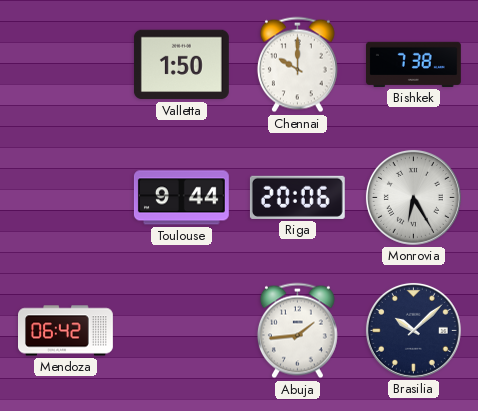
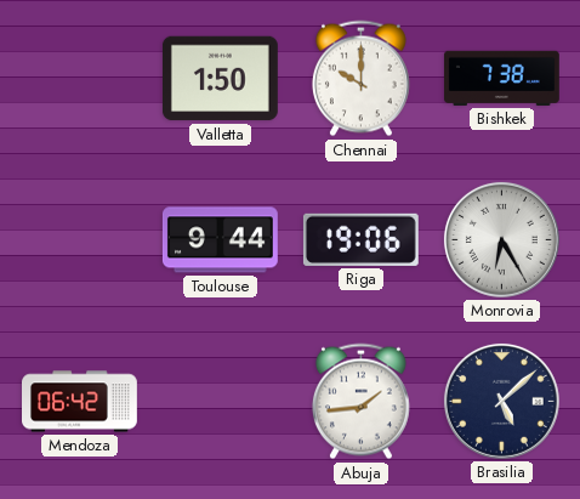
Riga: 20:06 -> 19:06 (360, 239)
Brasilia: 10:08 -> 5:08 (501, 401)
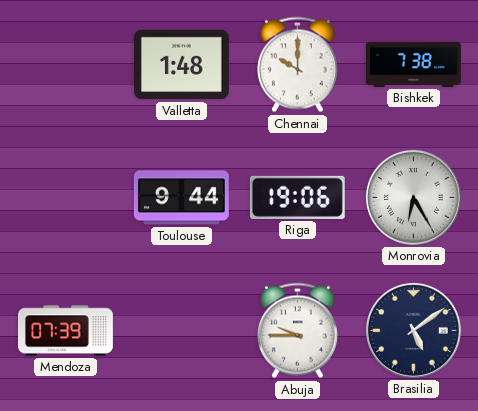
Valletta: 1:50 -> 1:48 (181, 65)
Mendoza: 06:42 -> 07:39 (66, 331)
Abuja: 1:44 -> 9:45 (297, 331)
Brasilia: 5:08 -> 5:09 (413, 330)
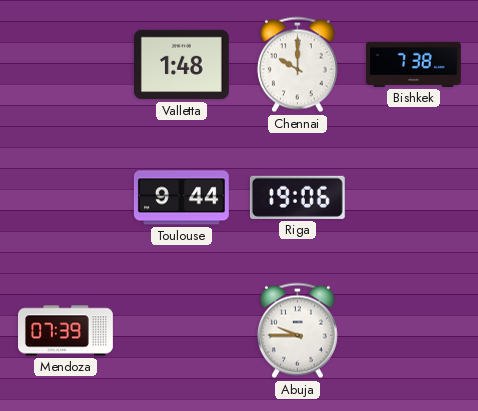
Monrovia: 6:25 -> none (413, 197)
Brasilia: 5:09 -> none (413, 330)
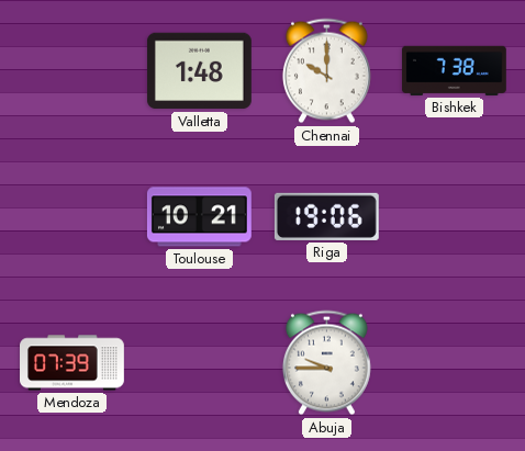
Toulouse: 9:44 -> 10:21 (199, 217)
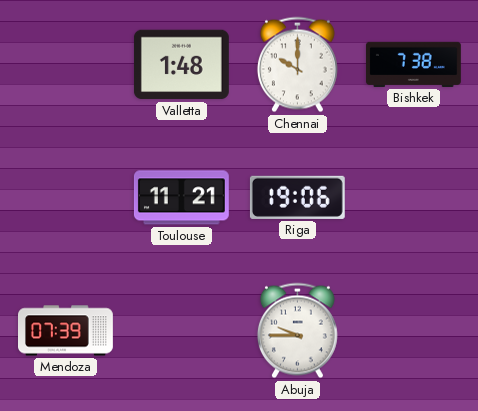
Toulouse: 10:21 -> 11:21 (181, 198)
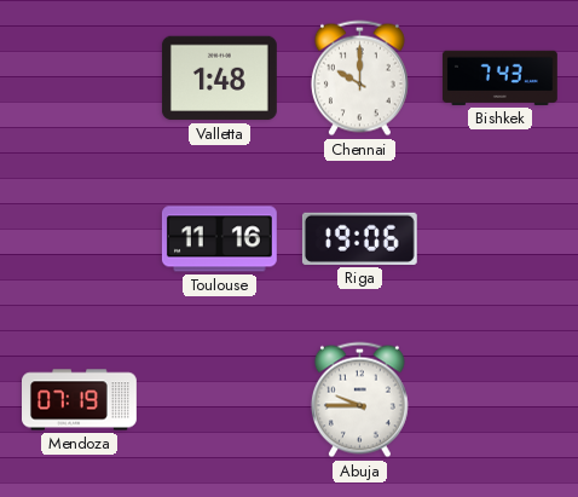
Bishkek: 7:38 -> 7:43 (499, 77)
Toulouse: 11:21 -> 11:16 (219, 239)
Mendoza: 07:39 -> 07:19 (80, 400)
